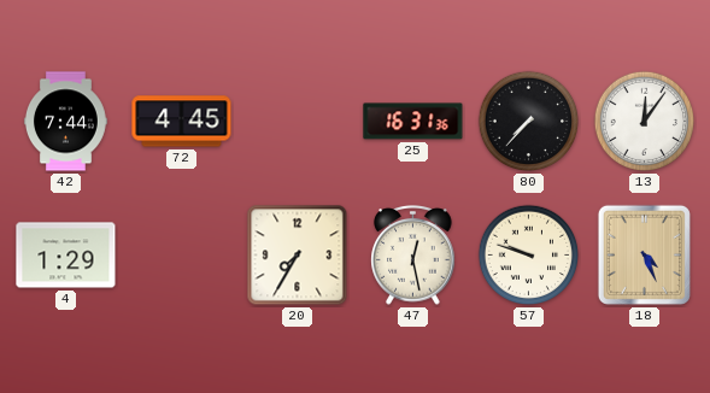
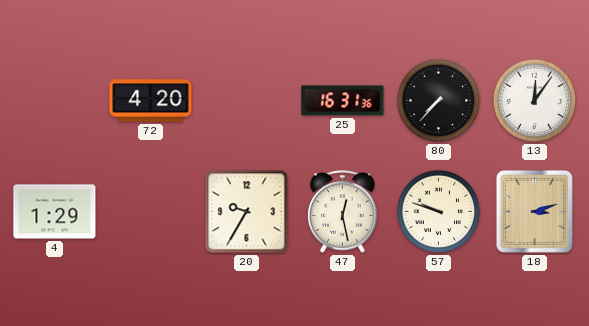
42: 7:44 -> none (65, 122)
72: 4:45 -> 4:20 (151, 101)
20: 7:35 -> 9:35 (247, 212)
18: 4:26 -> 3:12 (534, 211)
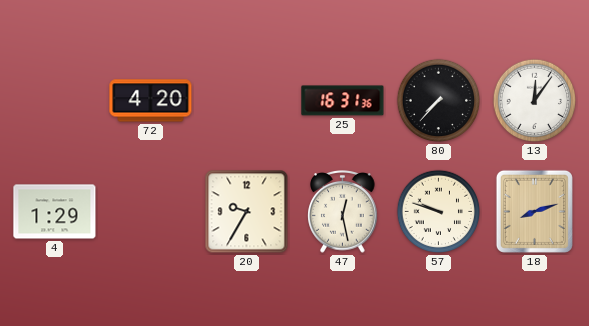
18: 3:12 -> 8:12 (534, 211)
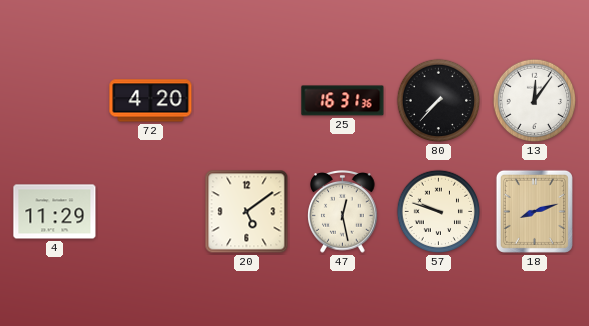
4: 1:29 -> 11:29 (55, 212)
20: 9:35 -> 5:09 (247, 212)
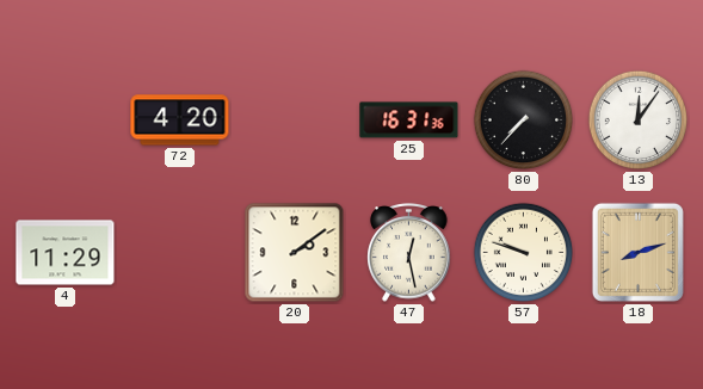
20: 5:09 -> 2:09 (295, 253)
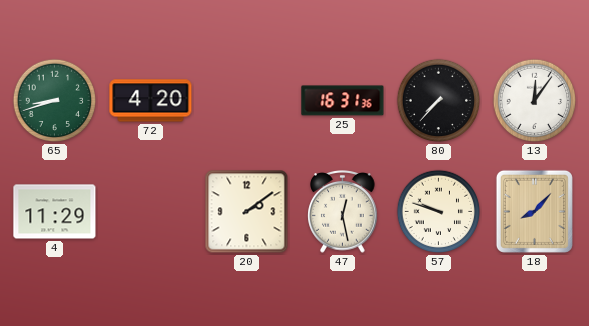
65: none -> 8:42 (55, 101)
18: 8:12 -> 8:07 (534, 211)
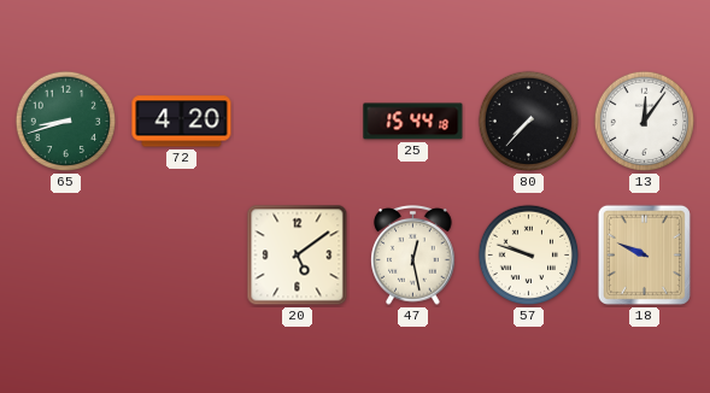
25: 16:31 -> 15:44 (413, 122)
4: 11:29 -> none (55, 212)
20: 2:09 -> 5:09 (298, 256)
18: 8:07 -> 9:49 (644, 254)
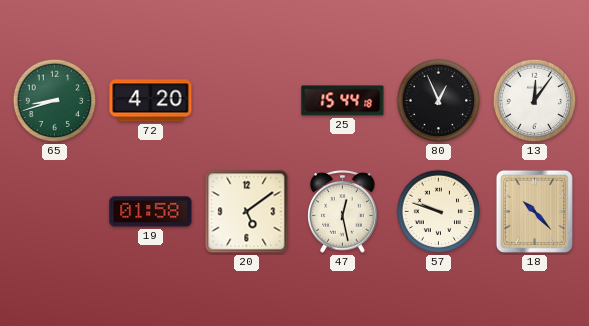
80: 7:37 -> 12:56 (439, 101)
19: none -> 01:58 (151, 212)
18: 9:49 -> 10:23 (534, 211)
